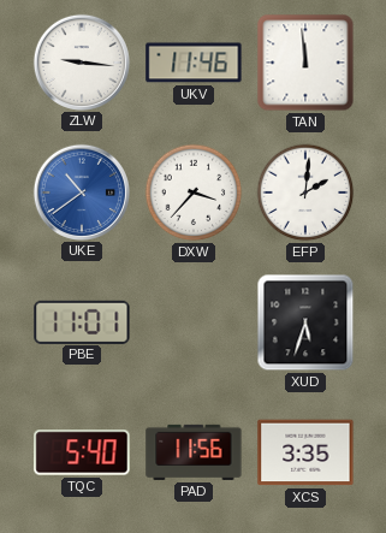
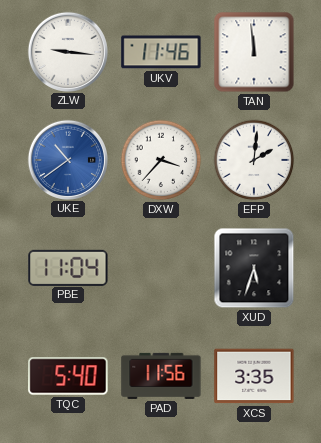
PBE: 11:01 -> 11:04 (68, 267)
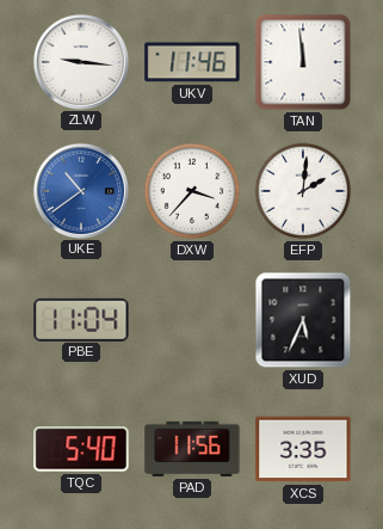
XUD: 5:33 -> 5:34 (303, 320)
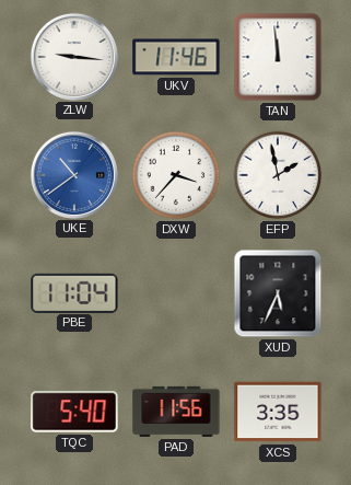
EFP: 2:01 -> 1:58 (278, 175)
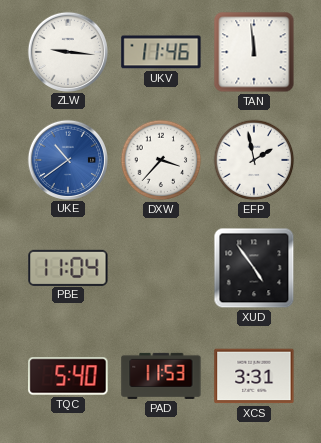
XUD: 5:34 -> 4:54 (254, 268)
PAD: 11:56 -> 11:53 (161, 376)
XCS: 3:35 -> 3:31 (254, 376)
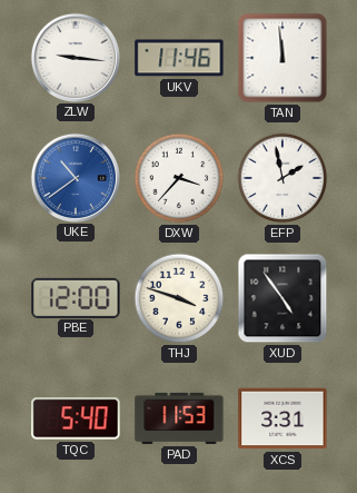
PBE: 11:04 -> 12:00 (76, 297)
THJ: none -> 3:48 (179, 298)
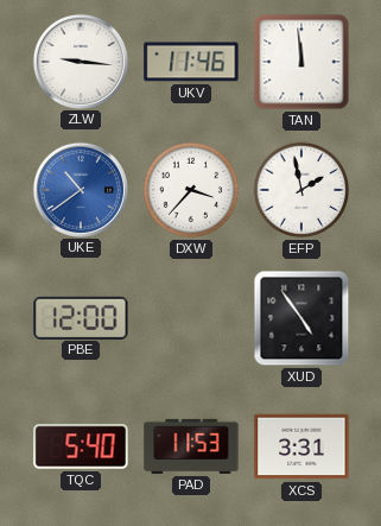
THJ: 3:48 -> none (179, 298)
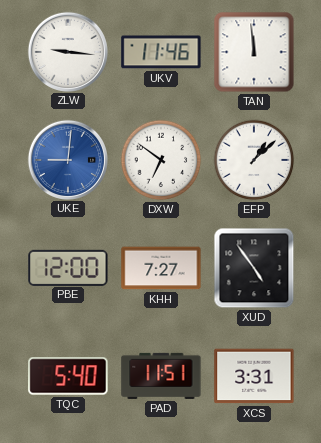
UKE: 10:39 -> 9:01 (67, 159)
DXW: 3:37 -> 6:51 (161, 160)
EFP: 1:58 -> 1:08 (254, 160)
KHH: none -> 7:27 (161, 268)
PAD: 11:53 -> 11:51 (161, 376)
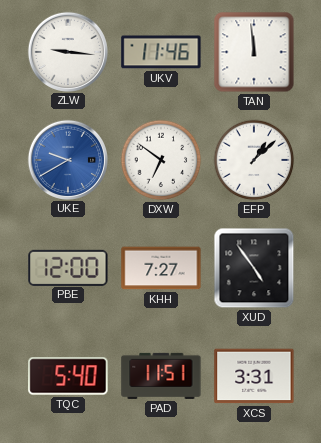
UKE: 9:01 -> 9:40 (67, 159)
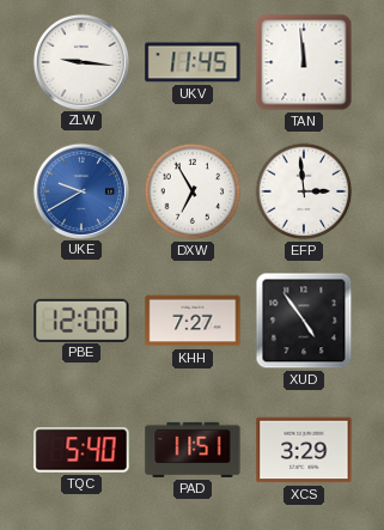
UKV: 11:46 -> 11:45 (193, 62)
DXW: 6:51 -> 6:55 (193, 191)
EFP: 1:08 -> 2:59 (304, 191)
XCS: 3:31 -> 3:29 (304, 450)
